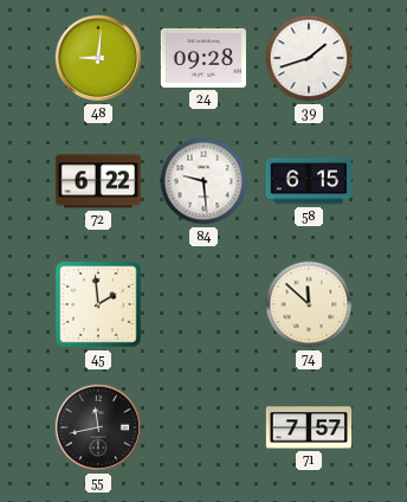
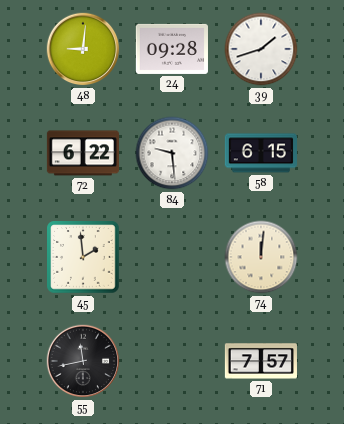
74: 11:52 -> 12:01 (261, 257)
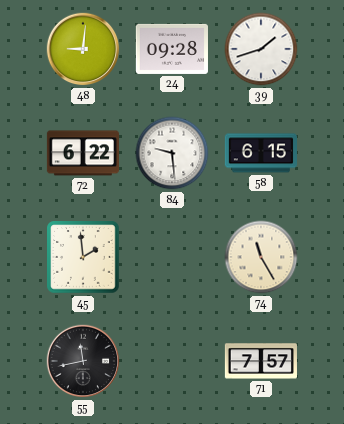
74: 12:01 -> 11:25 (261, 257)
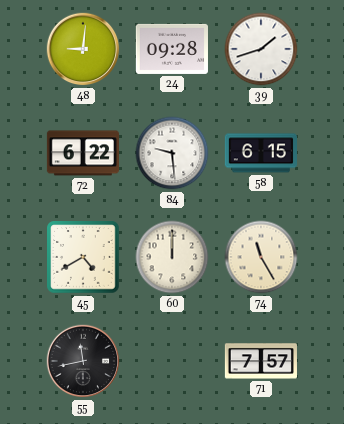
45: 1:59 -> 4:40 (83, 257)
60: none -> 12:00 (172, 257)
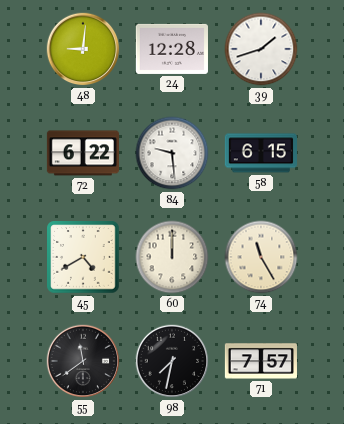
24: 09:28 -> 12:28 (172, 49)
55: 11:43 -> 11:39 (83, 361)
98: none -> 7:32 (172, 361)
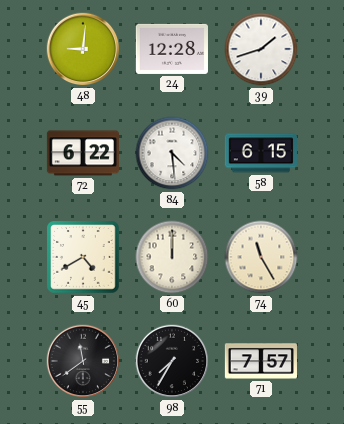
84: 9:29 -> 4:29 (172, 153)
98: 7:32 -> 7:35 (172, 361)
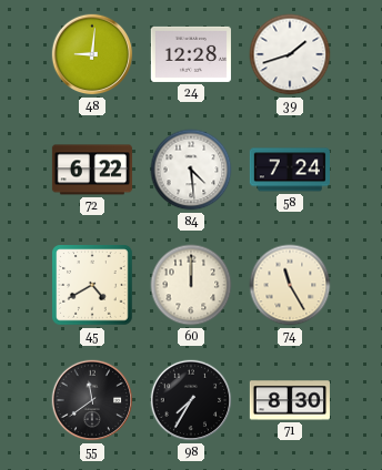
58: 6:15 -> 7:24 (290, 170)
71: 7:57 -> 8:30 (289, 400)
